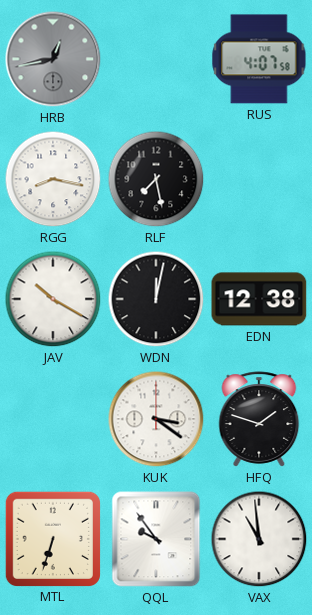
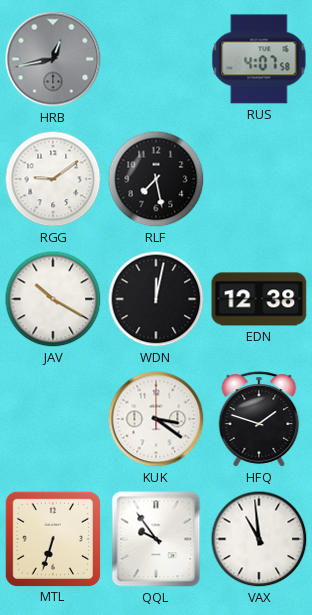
RGG: 8:17 -> 9:09 (53, 179)
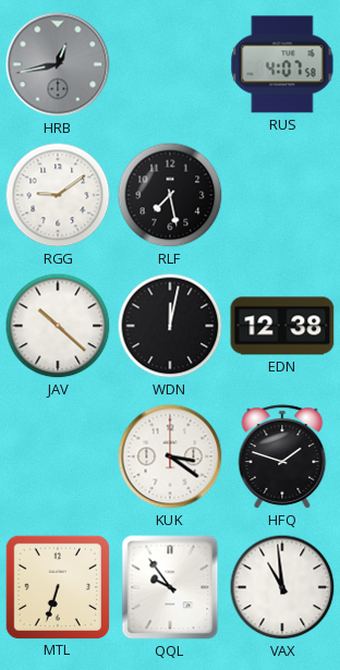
JAV: 10:20 -> 10:22 (58, 326)
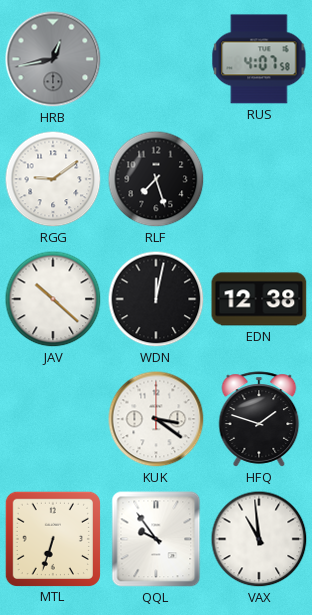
RLF: 7:28 -> 7:27 (156, 179)
